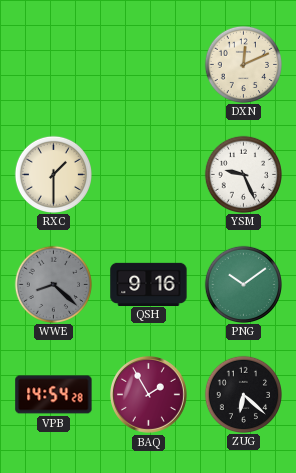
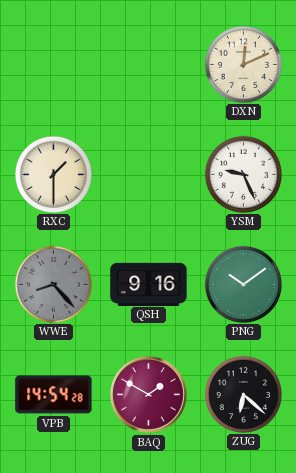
WWE: 8:22 -> 8:23 (53, 284)
BAQ: 1:55 -> 1:50 (148, 394)
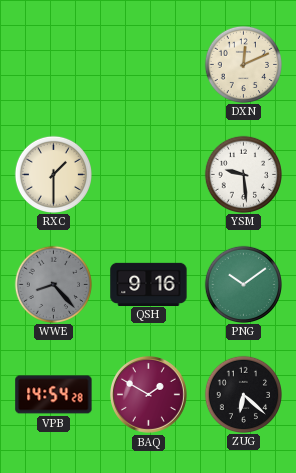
YSM: 9:26 -> 9:29 (243, 174)
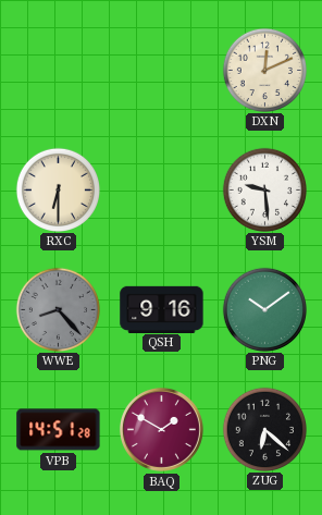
RXC: 1:30 -> 6:30 (58, 189)
VPB: 14:54 -> 14:51 (59, 430)
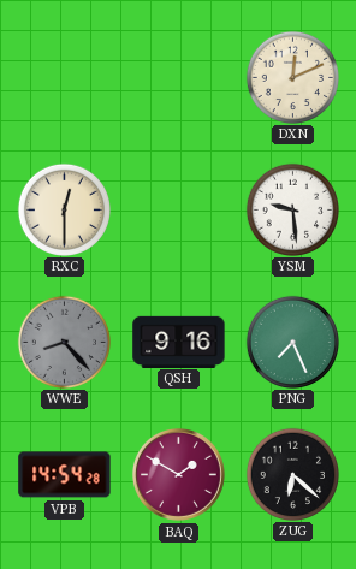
RXC: 6:30 -> 12:30 (64, 209)
PNG: 10:09 -> 7:26 (292, 342)
VPB: 14:51 -> 14:54 (65, 475)
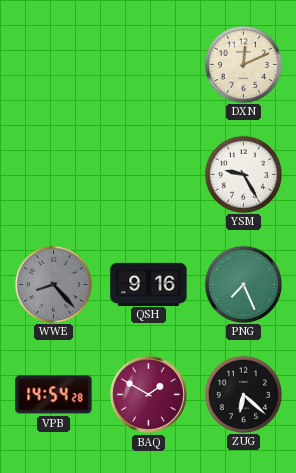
RXC: 12:30 -> none (64, 209)
YSM: 9:29 -> 9:25 (243, 174)
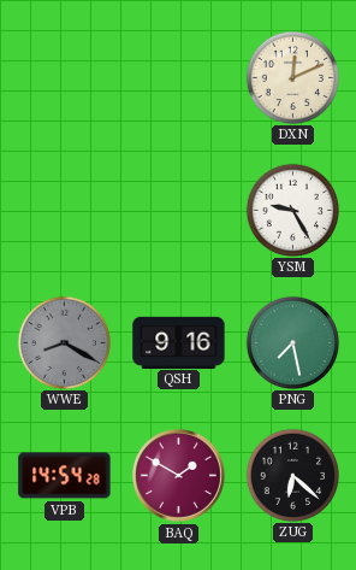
WWE: 8:23 -> 8:20 (64, 342)
PNG: 7:26 -> 7:28 (292, 342)
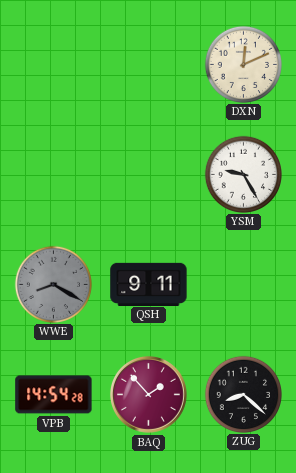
QSH: 9:16 -> 9:11 (149, 284)
PNG: 7:28 -> none (292, 342)
BAQ: 1:50 -> 1:53 (148, 394)
ZUG: 6:22 -> 8:22 (243, 394)
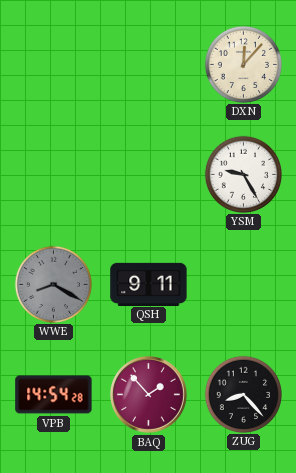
DXN: 12:11 -> 12:07 (243, 64)
ZUG: 8:22 -> 8:23 (243, 394)
